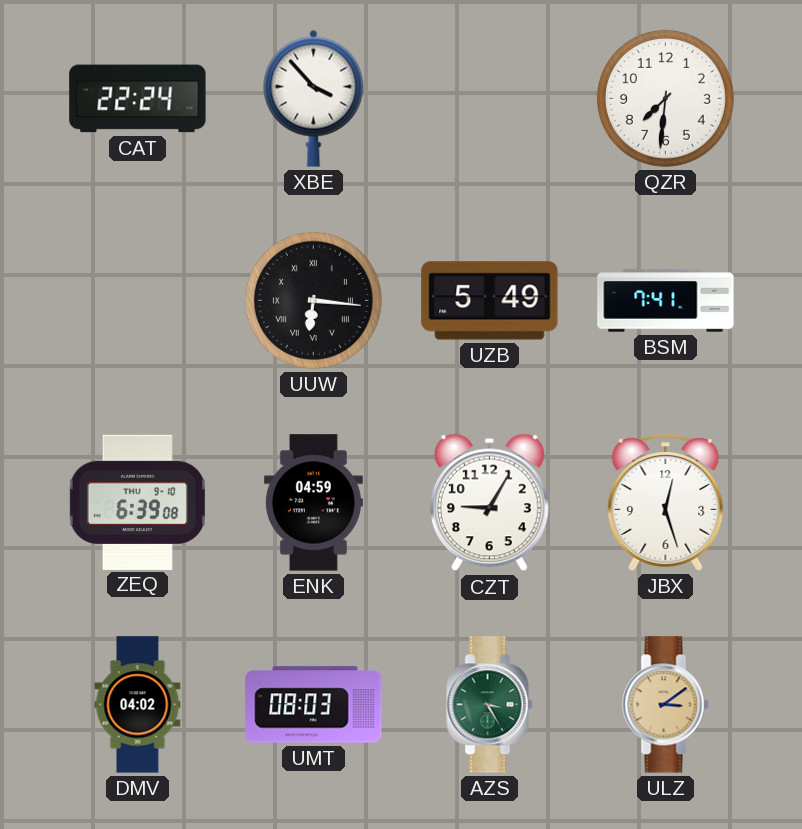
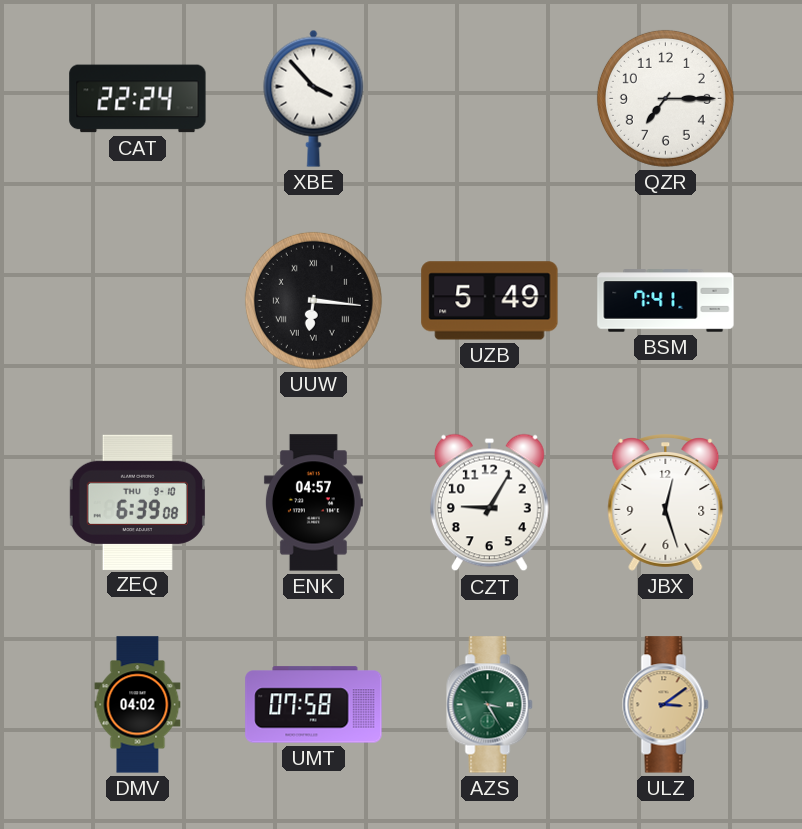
QZR: 7:31 -> 7:15 (665, 98)
ENK: 04:59 -> 04:57 (313, 503)
UMT: 08:03 -> 07:58 (314, 705)
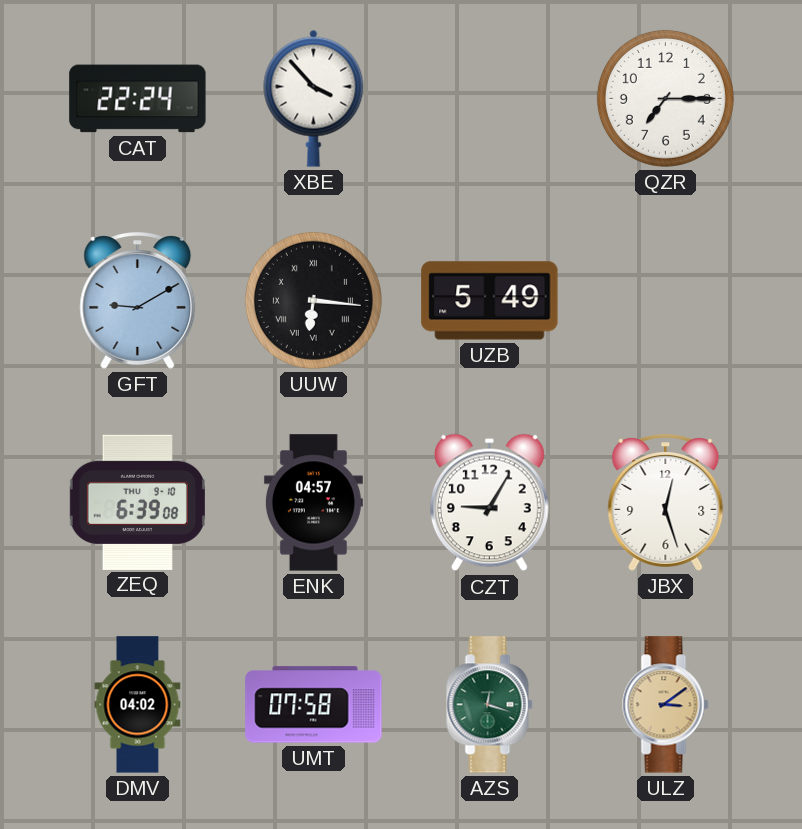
GFT: none -> 9:10 (138, 301)
BSM: 7:41 -> none (666, 301)
AZS: 3:25 -> 12:18 (490, 705)
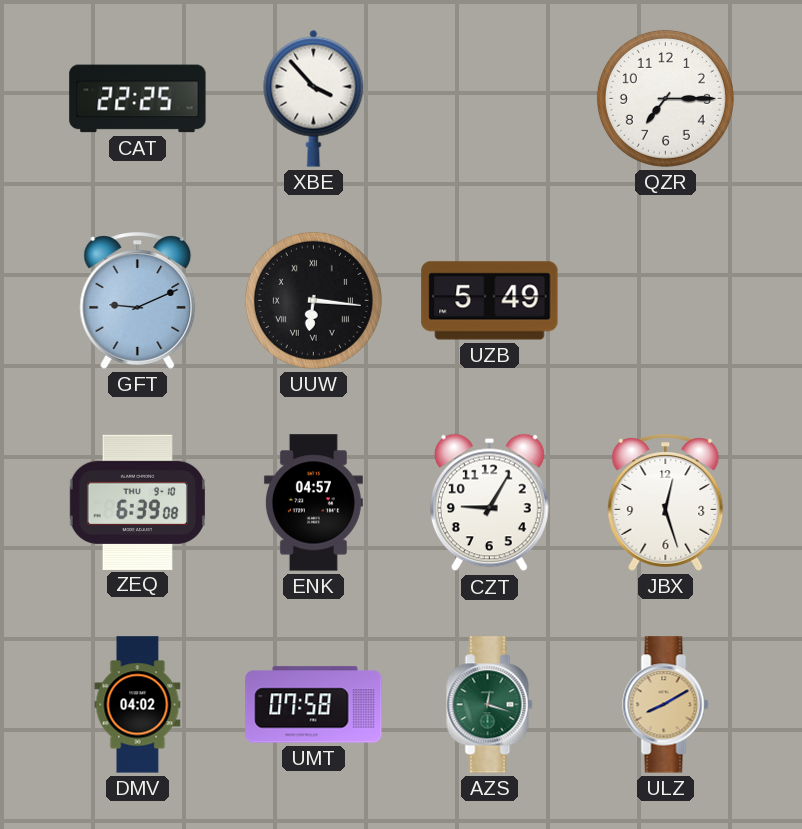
CAT: 22:24 -> 22:25 (138, 99)
GFT: 9:10 -> 9:11 (138, 301)
ULZ: 3:09 -> 8:10 (666, 705)
